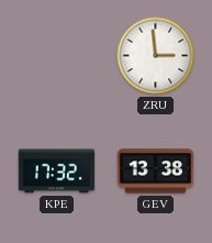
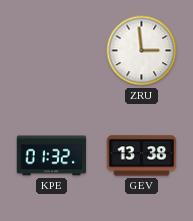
KPE: 17:32 -> 01:32 (52, 156)
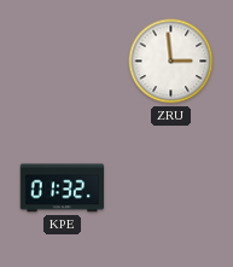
GEV: 13:38 -> none (142, 156)
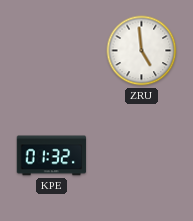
ZRU: 2:59 -> 4:59 (142, 51)
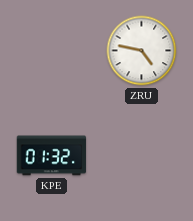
ZRU: 4:59 -> 4:47 (142, 51)
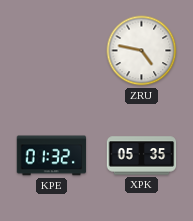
XPK: none -> 05:35 (142, 156)
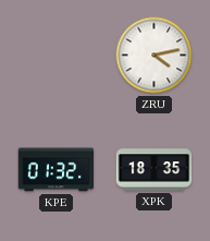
ZRU: 4:47 -> 4:13 (155, 56)
XPK: 05:35 -> 18:35 (155, 170)
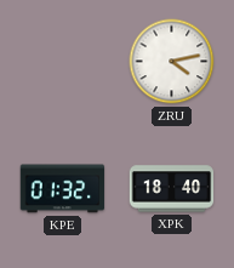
XPK: 18:35 -> 18:40 (172, 189)
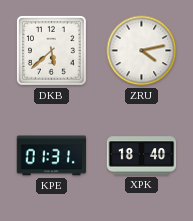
DKB: none -> 5:38 (51, 50)
KPE: 01:32 -> 01:31 (52, 156)
